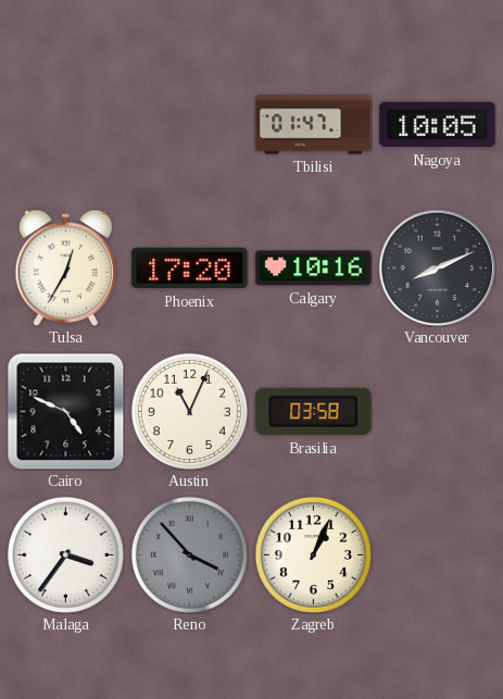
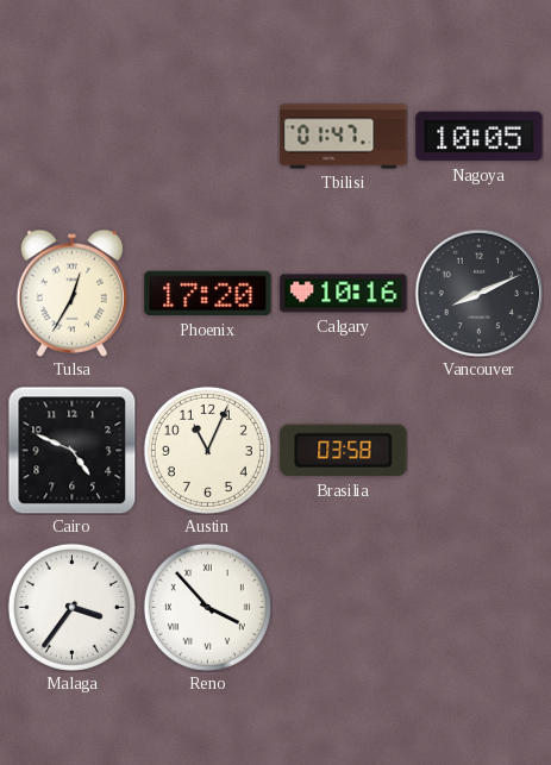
Reno dial: grey -> white (207, 607)
Zagreb: 1:04 -> none (313, 554)
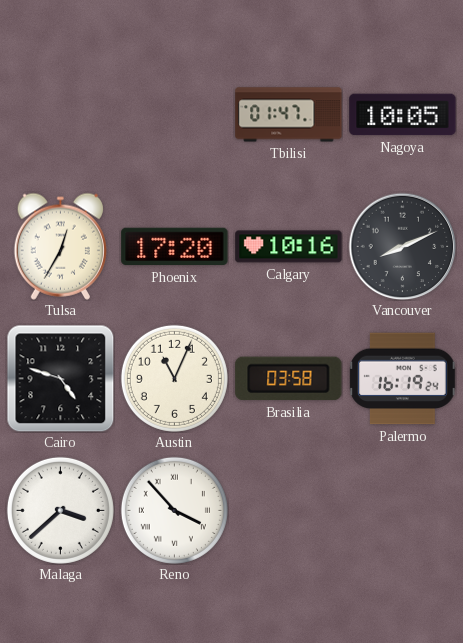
Cairo: 4:49 -> 4:48 (60, 378)
Palermo: none -> 16:19 (403, 379)
Malaga: 3:36 -> 3:38 (60, 510)
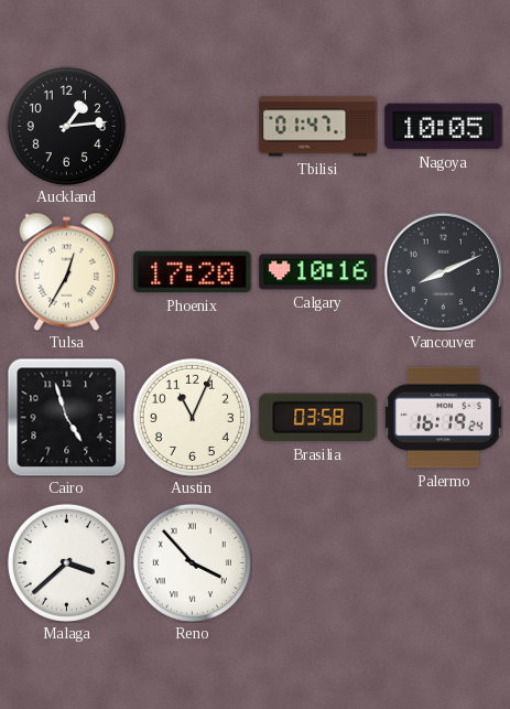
Auckland: none -> 1:14 (66, 126)
Cairo: 4:48 -> 4:57 (66, 417)
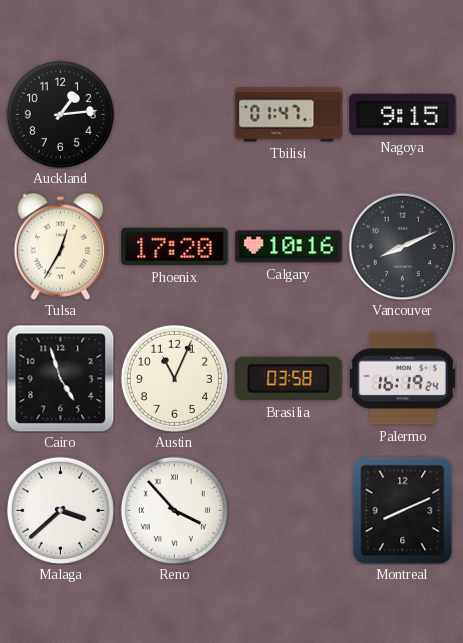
Nagoya: 10:05 -> 9:15 (403, 115)
Montreal: none -> 8:11 (403, 510)
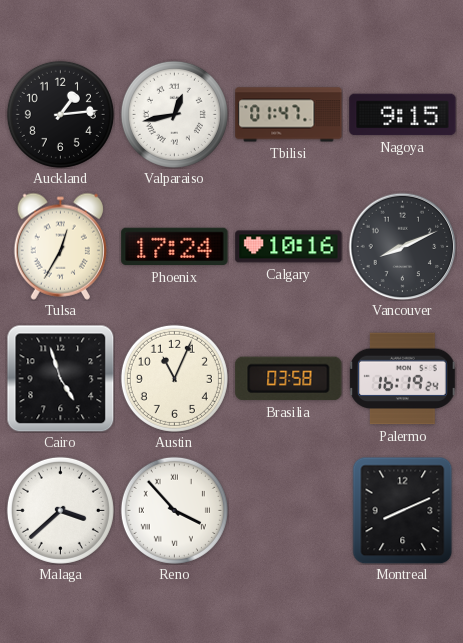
Valparaiso: none -> 12:43 (174, 114)
Phoenix: 17:20 -> 17:24 (175, 247)
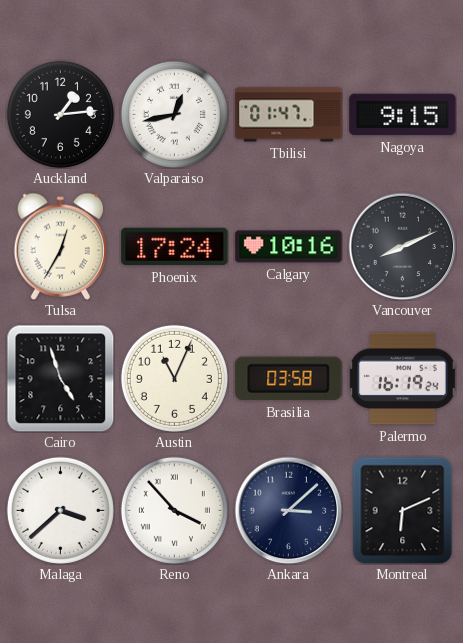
Ankara: none -> 3:08 (288, 510)
Montreal: 8:11 -> 6:11 (403, 510)
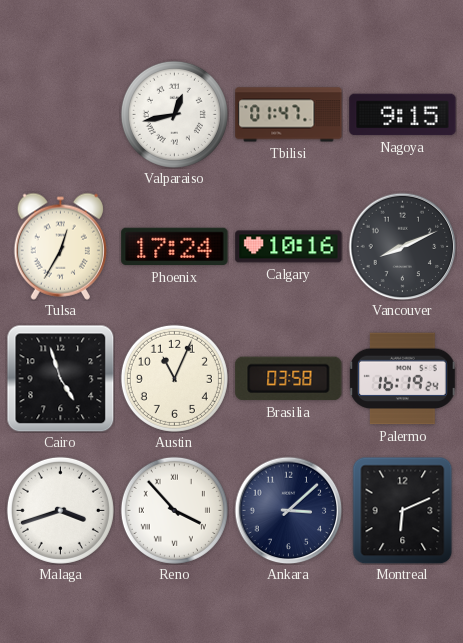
Auckland: 1:14 -> none (60, 114)
Malaga: 3:38 -> 3:42 (60, 510)
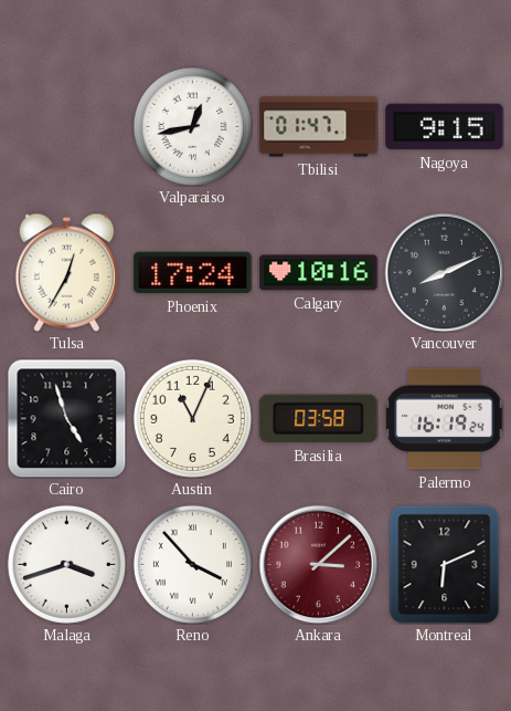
Ankara dial: navy -> burgundy (318, 564)
